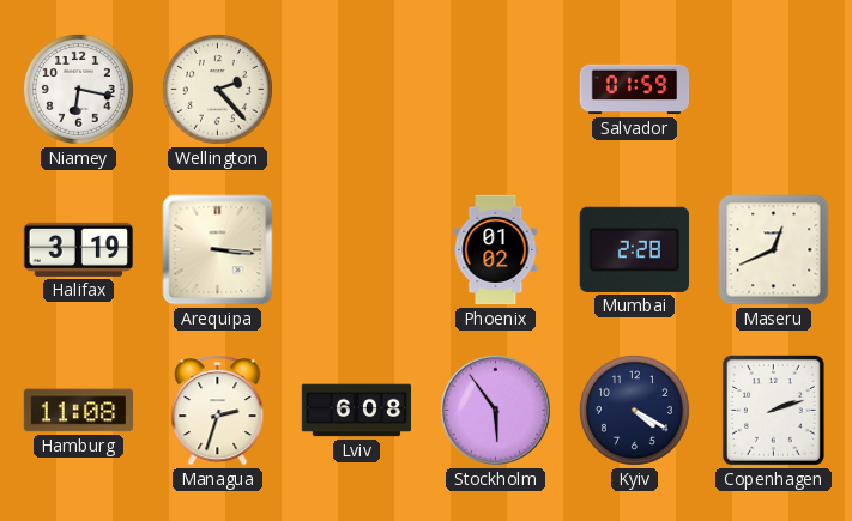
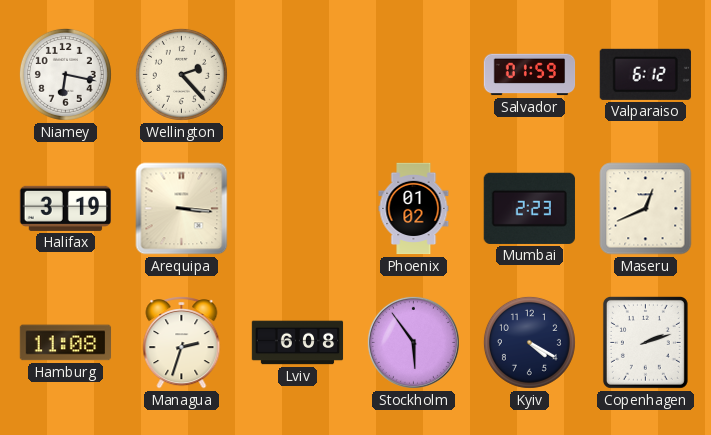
Valparaiso: none -> 6:12 (645, 74)
Mumbai: 2:28 -> 2:23 (529, 208)
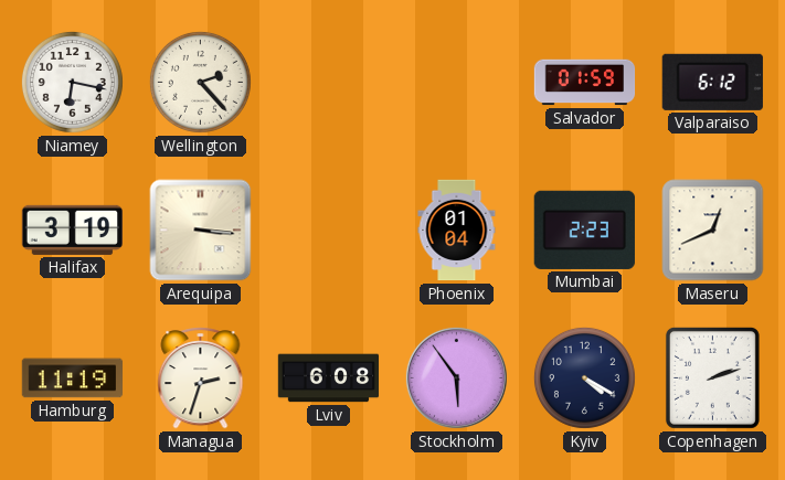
Phoenix: 01:02 -> 01:04 (457, 231)
Hamburg: 11:08 -> 11:19 (73, 378)
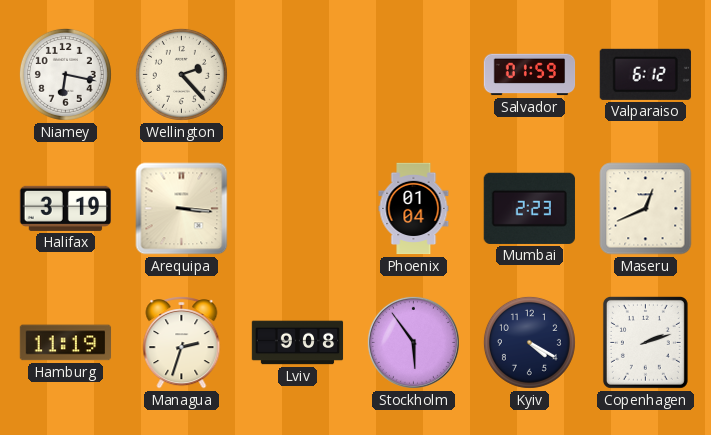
Lviv: 6:08 -> 9:08 (298, 343)
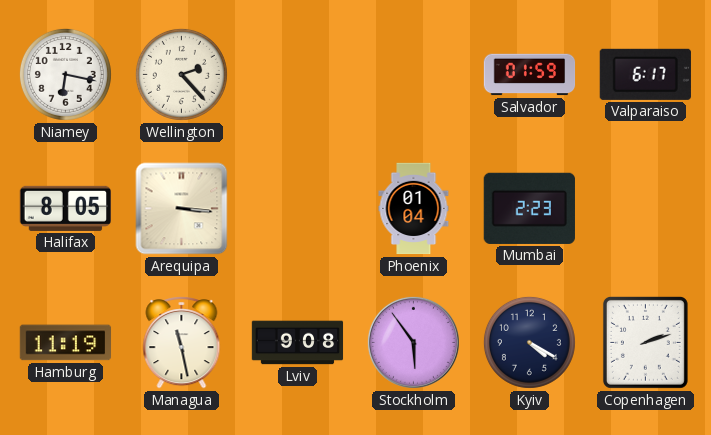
Valparaiso: 6:12 -> 6:17 (645, 74)
Halifax: 3:19 -> 8:05 (65, 208)
Maseru: 12:41 -> none (646, 209)
Managua: 2:33 -> 11:28 (182, 343)
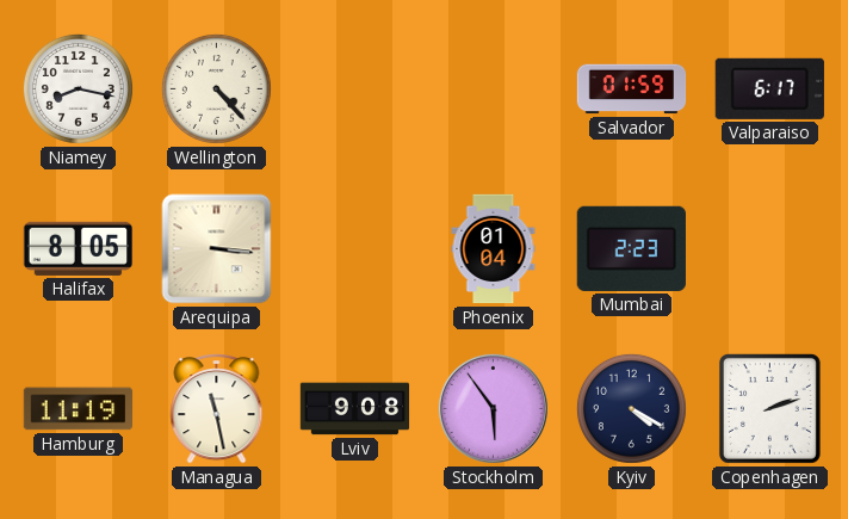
Niamey: 6:17 -> 8:17 (78, 88)
Wellington: 2:23 -> 4:23 (216, 88)
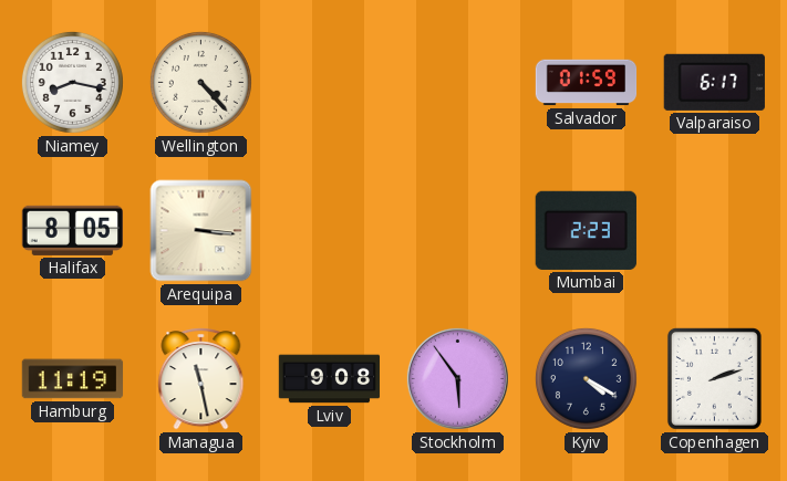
Phoenix: 01:04 -> none (494, 249)
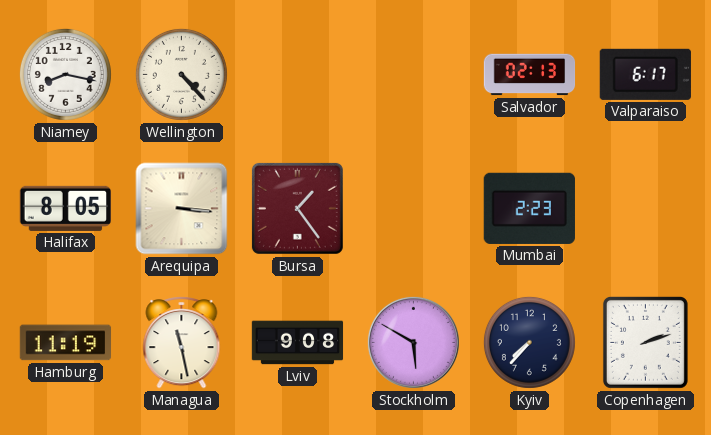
Salvador: 01:59 -> 02:13 (530, 75)
Bursa: none -> 1:24 (297, 208)
Stockholm: 5:54 -> 5:50 (413, 342)
Kyiv: 4:20 -> 7:37 (529, 342)
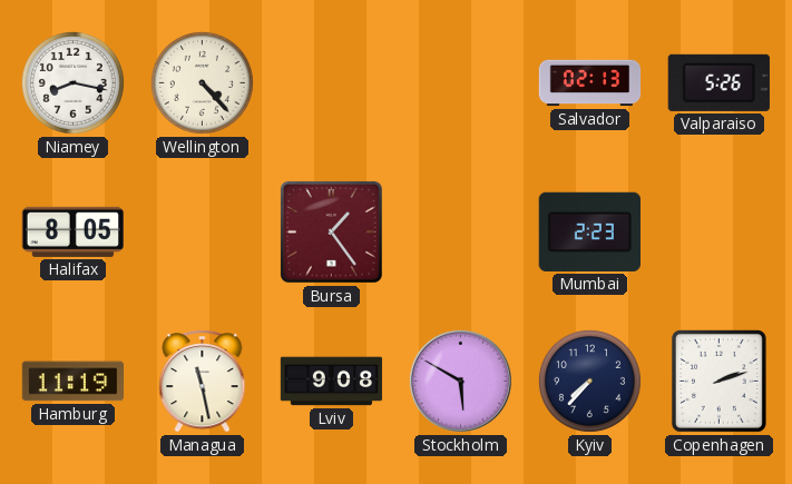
Valparaiso: 6:17 -> 5:26 (718, 82)
Arequipa: 3:16 -> none (182, 209)
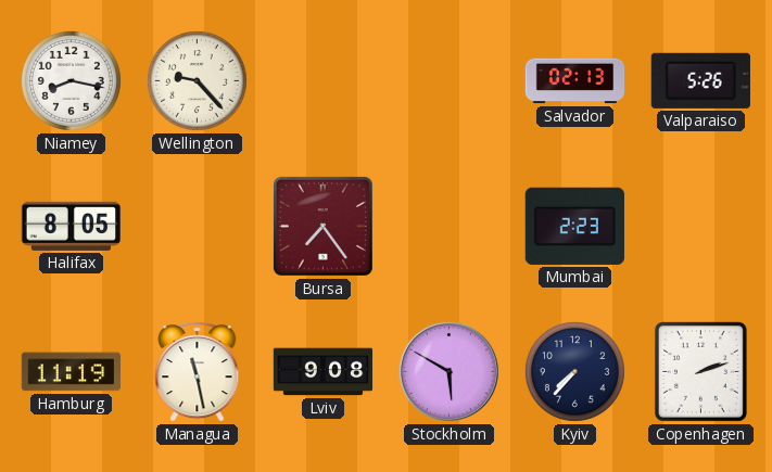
Wellington: 4:23 -> 9:23 (197, 80)
Bursa: 1:24 -> 7:24 (322, 226)
